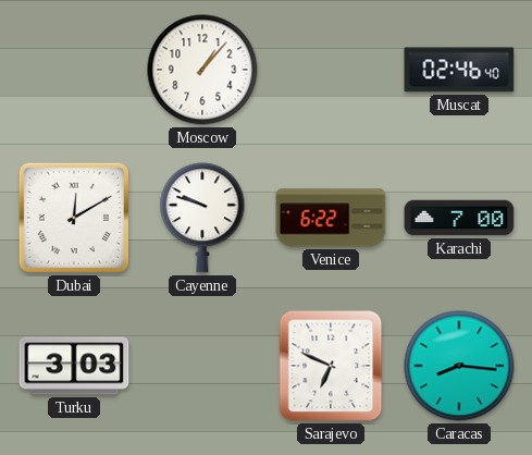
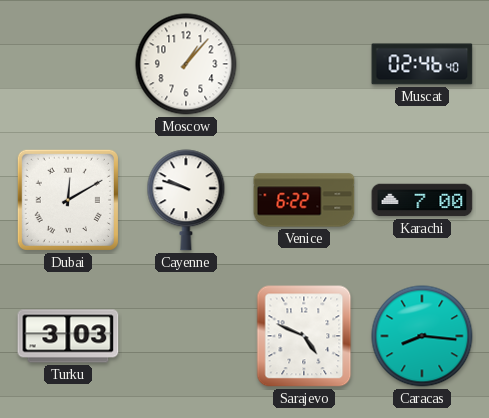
Sarajevo: 6:49 -> 4:49 (304, 336)
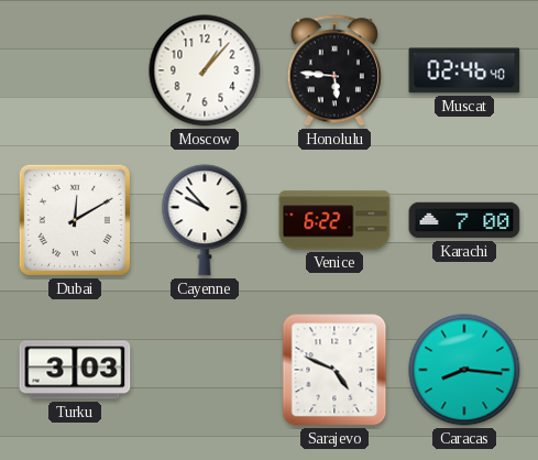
Honolulu: none -> 5:46 (334, 70)
Cayenne: 9:48 -> 9:53 (205, 220)
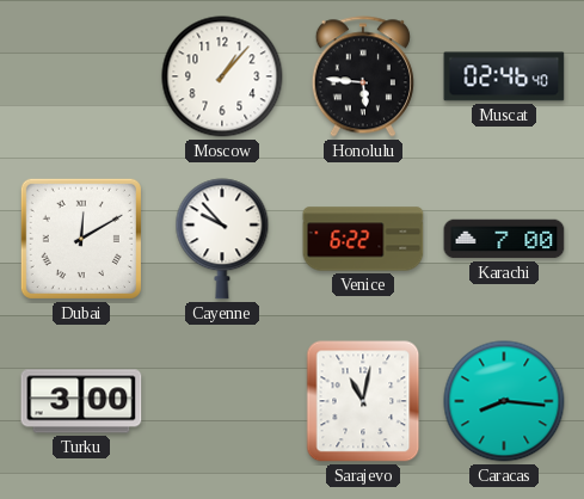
Turku: 3:03 -> 3:00 (81, 401)
Sarajevo: 4:49 -> 11:02 (363, 401)
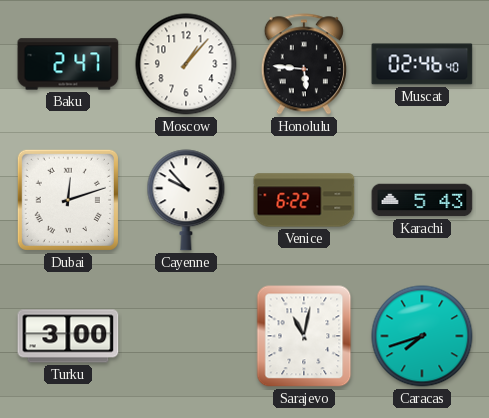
Baku: none -> 2:47 (68, 64)
Dubai: 12:10 -> 12:12 (68, 200)
Karachi: 7:00 -> 5:43 (422, 200)
Caracas: 8:16 -> 7:42 (422, 336)
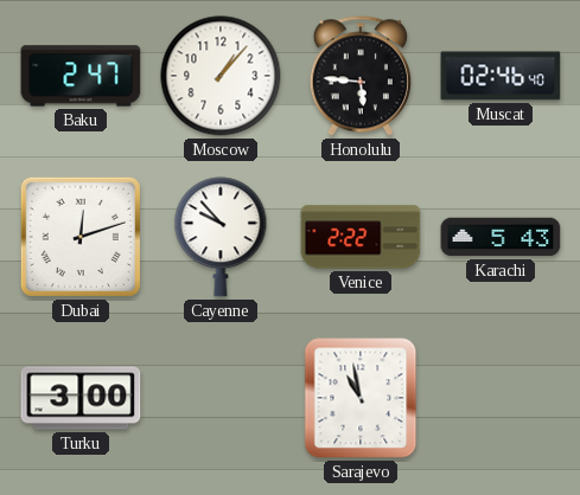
Venice: 6:22 -> 2:22 (361, 237)
Sarajevo: 11:02 -> 10:58 (361, 398)
Caracas: 7:42 -> none (422, 336)
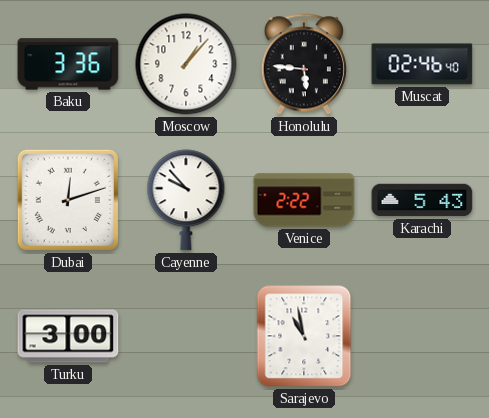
Baku: 2:47 -> 3:36 (68, 64)
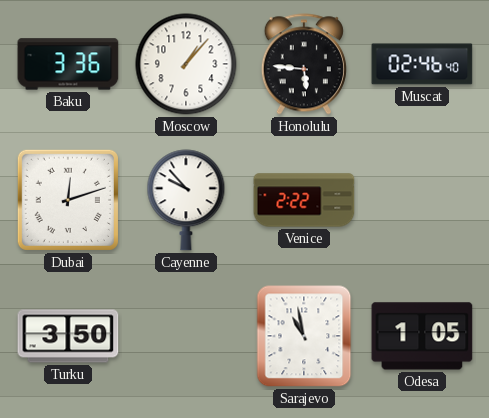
Karachi: 5:43 -> none (422, 200)
Turku: 3:00 -> 3:50 (68, 336)
Odesa: none -> 1:05 (422, 336)
